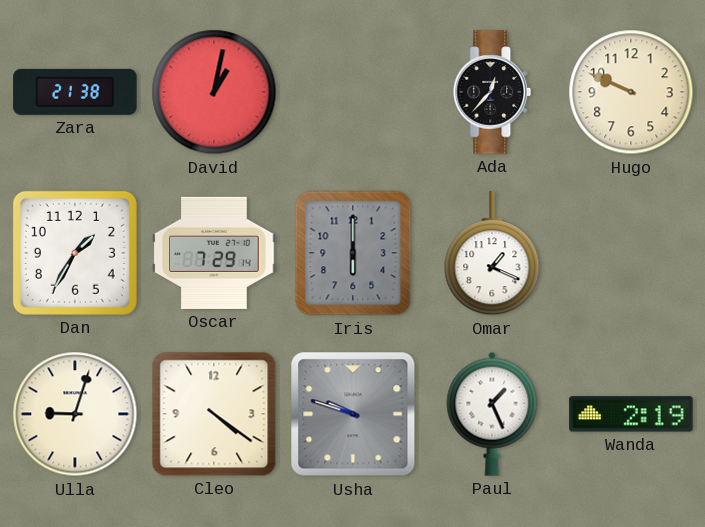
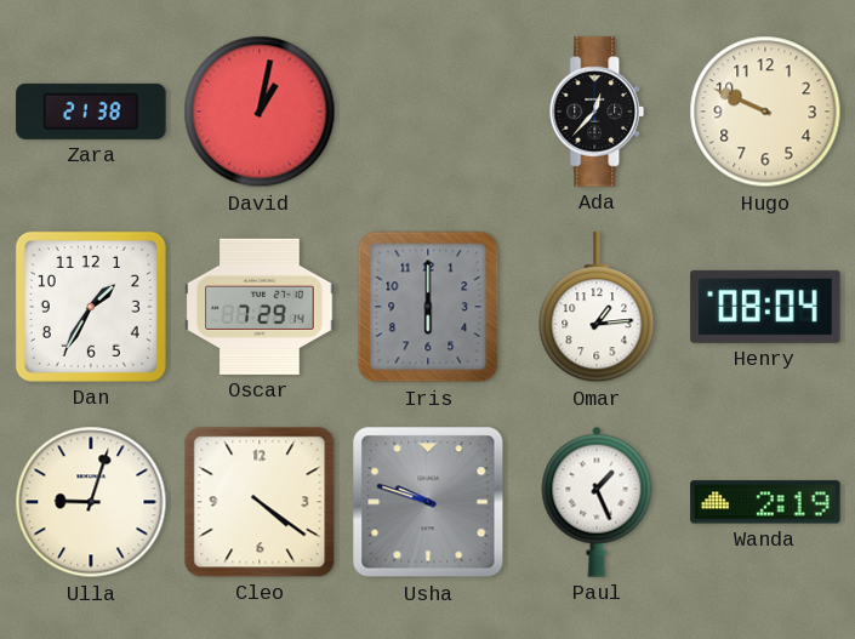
Omar: 1:19 -> 1:14 (597, 308)
Henry: none -> 08:04 (765, 307)
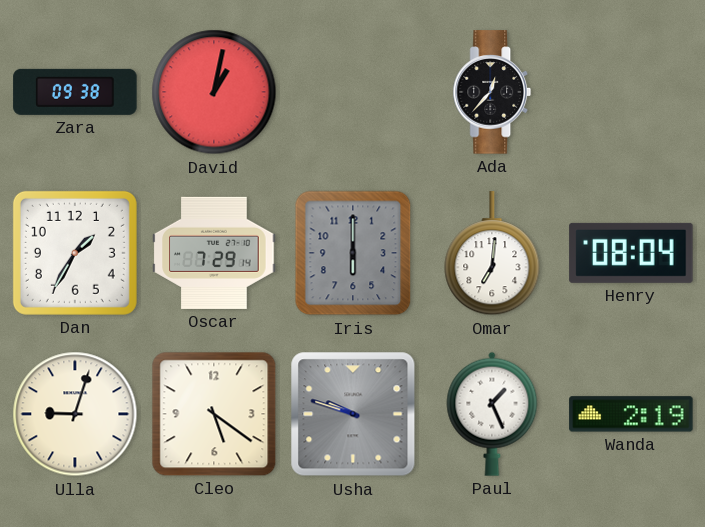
Zara: 21:38 -> 09:38 (75, 92)
Hugo: 9:49 -> none (765, 112)
Omar: 1:14 -> 7:01 (492, 254)
Cleo: 4:21 -> 5:21 (214, 414)
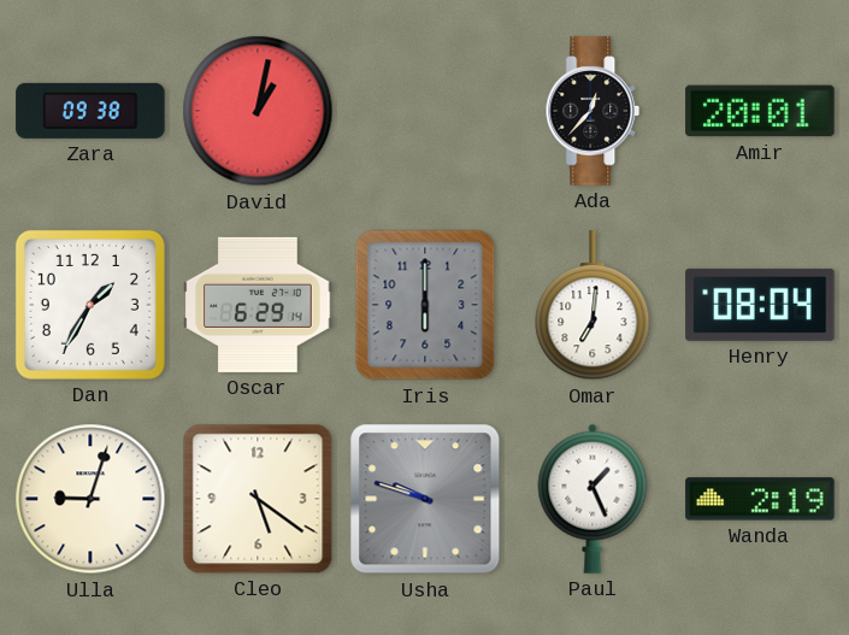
Amir: none -> 20:01 (760, 111)
Oscar: 7:29 -> 6:29 (258, 305)
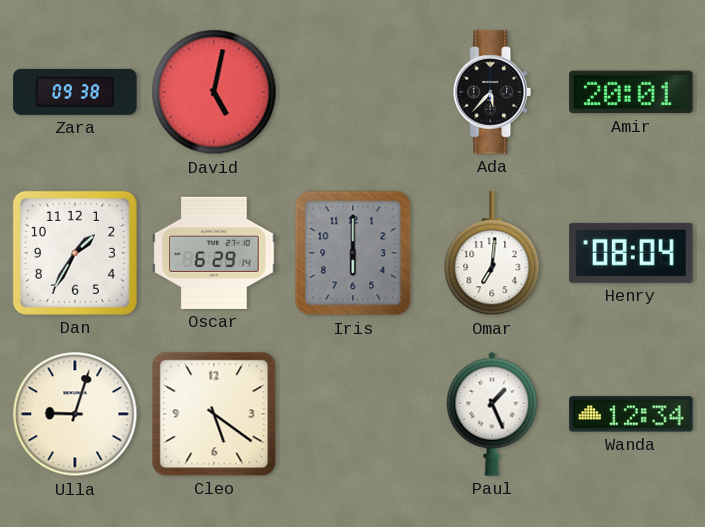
David: 1:02 -> 5:02 (214, 92)
Ada: 12:37 -> 5:37 (492, 92)
Usha: 9:48 -> none (425, 499)
Wanda: 2:19 -> 12:34 (631, 414)
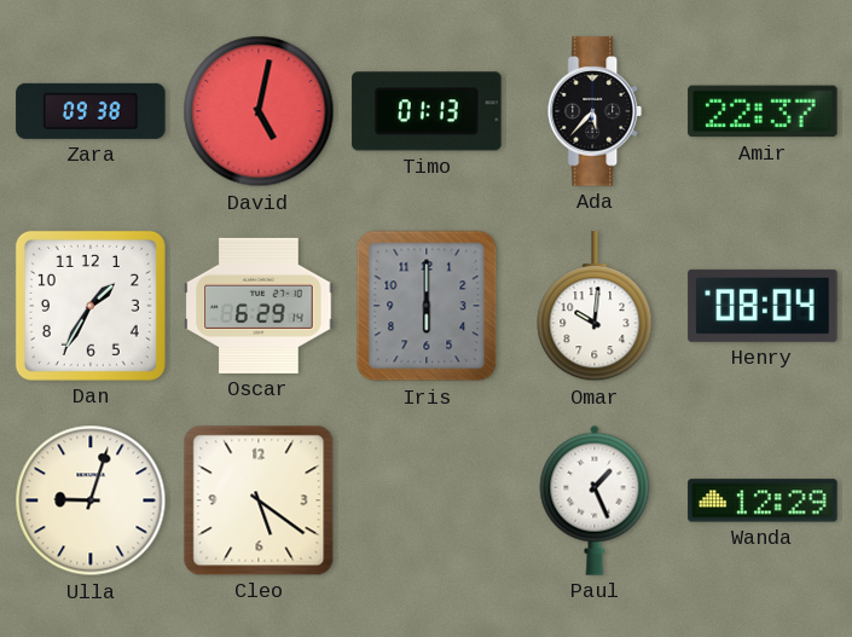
Timo: none -> 01:13 (427, 111)
Amir: 20:01 -> 22:37 (763, 111)
Omar: 7:01 -> 10:01 (595, 307)
Wanda: 12:34 -> 12:29 (763, 500)
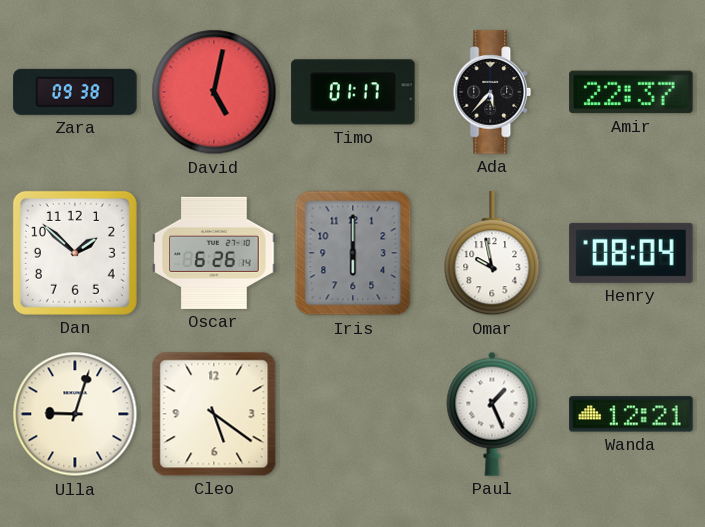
Timo: 01:13 -> 01:17 (353, 92)
Dan: 1:35 -> 1:52 (75, 253)
Oscar: 6:29 -> 6:26 (214, 253)
Omar: 10:01 -> 9:58 (492, 254)
Wanda: 12:29 -> 12:21 (631, 414)
